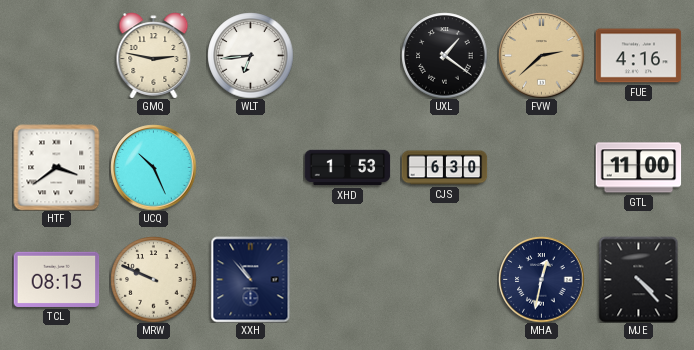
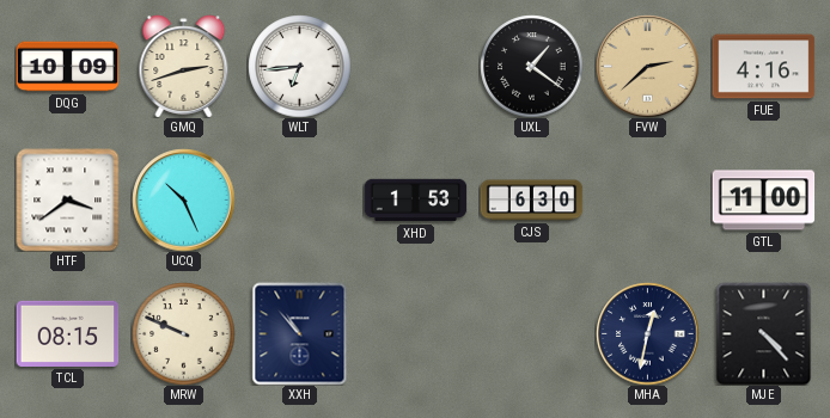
DQG: none -> 10:09 (67, 67)
GMQ: 2:47 -> 2:42 (184, 66)
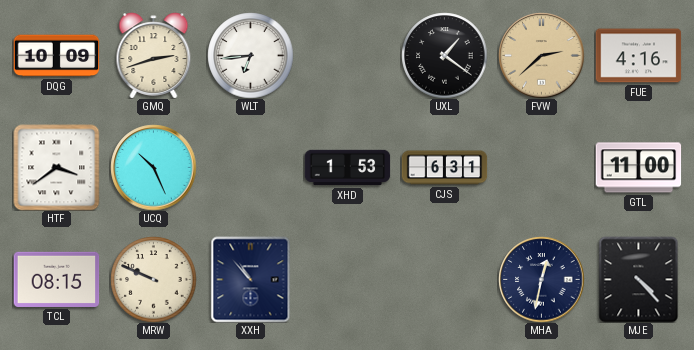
CJS: 6:30 -> 6:31 (444, 168)
